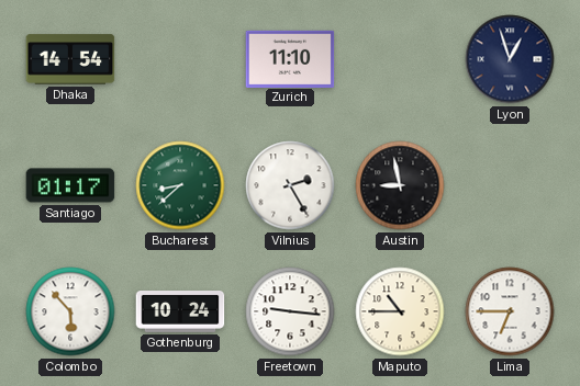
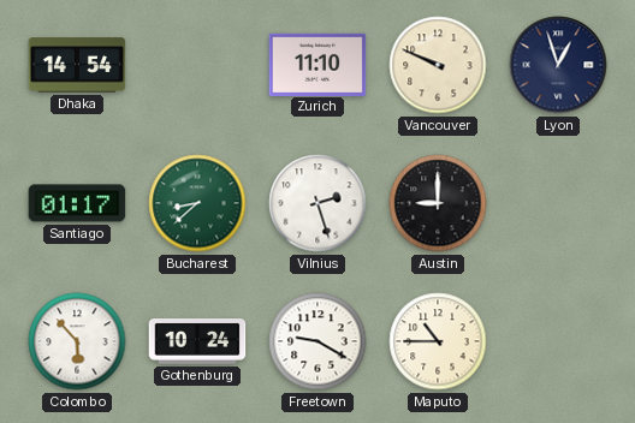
Vancouver: none -> 9:49 (438, 65)
Vilnius: 2:25 -> 2:27 (317, 203)
Austin: 8:58 -> 9:00 (438, 203)
Freetown: 9:16 -> 9:20 (317, 341)
Lima: 6:45 -> none (510, 311)
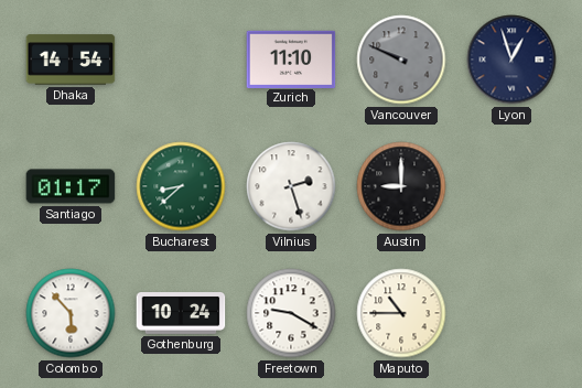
Vancouver dial: cream -> grey (401, 60)
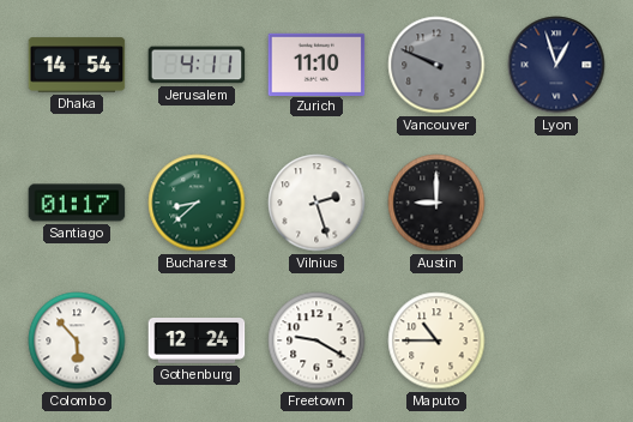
Jerusalem: none -> 4:11 (197, 65)
Gothenburg: 10:24 -> 12:24 (197, 342)
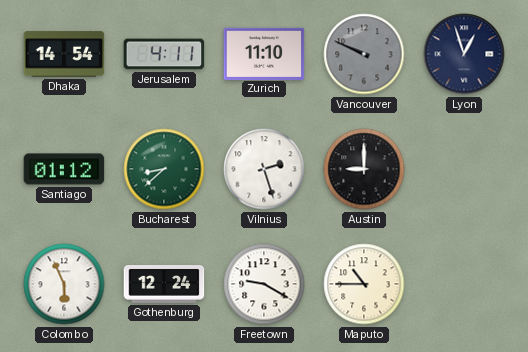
Santiago: 01:17 -> 01:12 (64, 169)
Colombo: 5:53 -> 5:56 (64, 284)
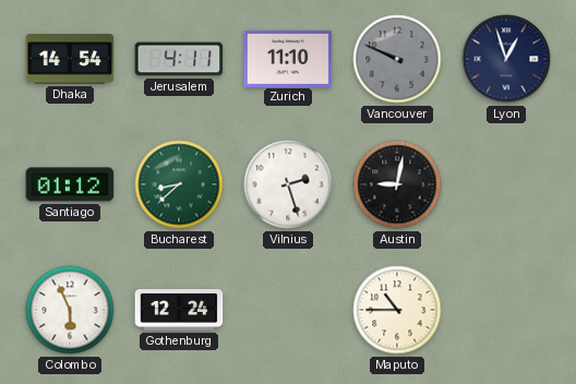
Austin: 9:00 -> 9:02 (397, 184)
Freetown: 9:20 -> none (264, 284)
